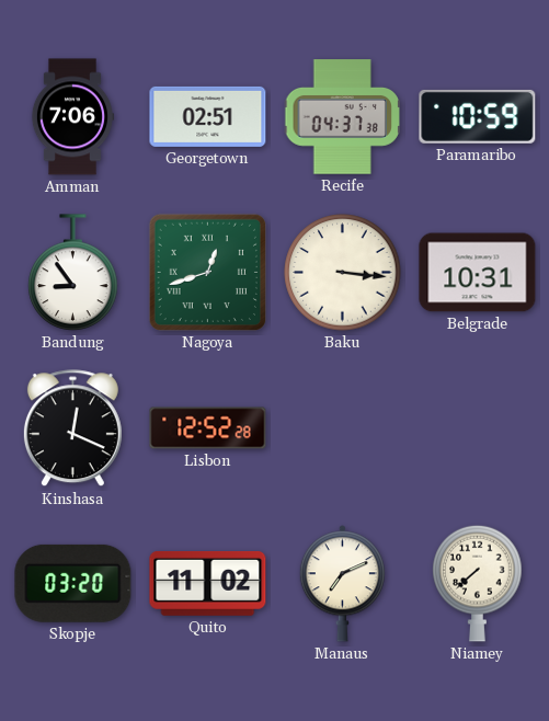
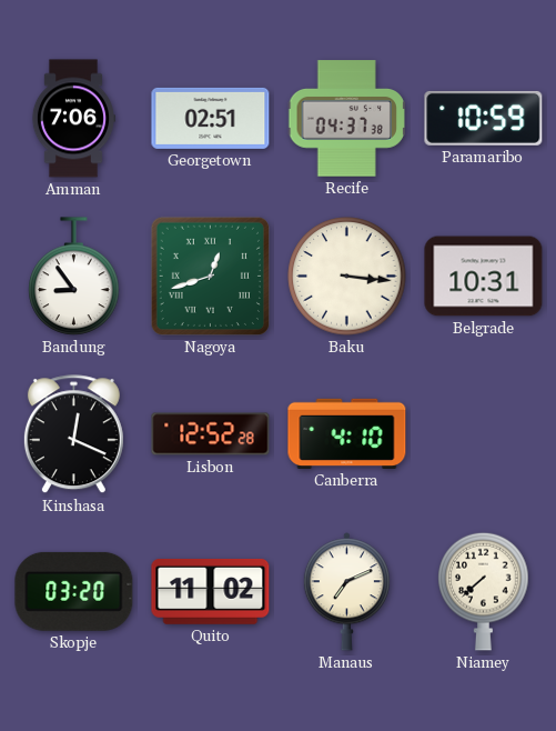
Canberra: none -> 4:10 (347, 433)
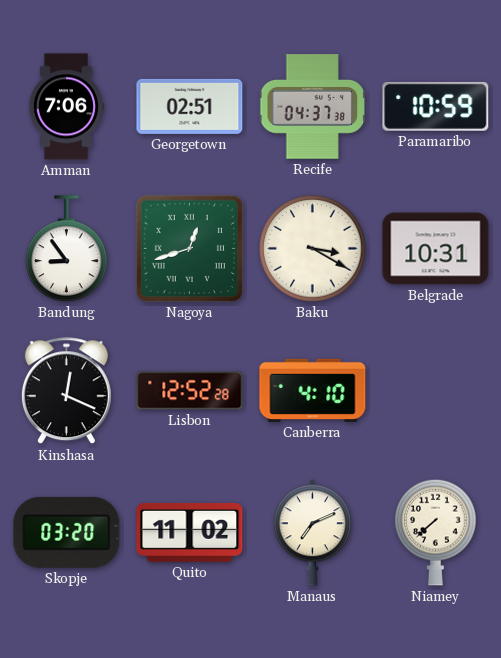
Baku: 3:16 -> 3:20 (313, 249)
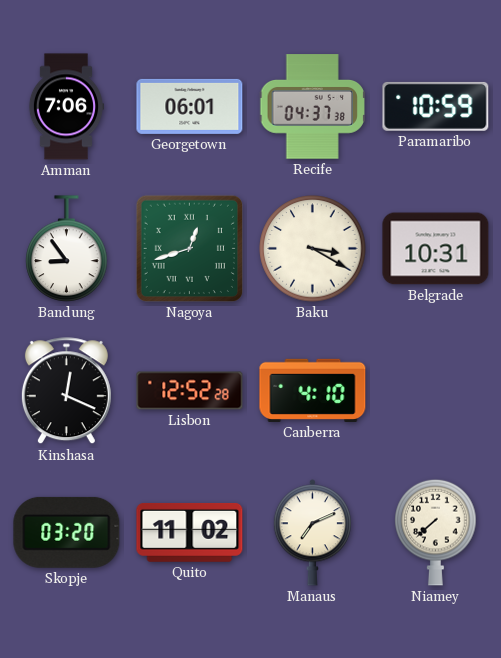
Georgetown: 02:51 -> 06:01 (190, 106)
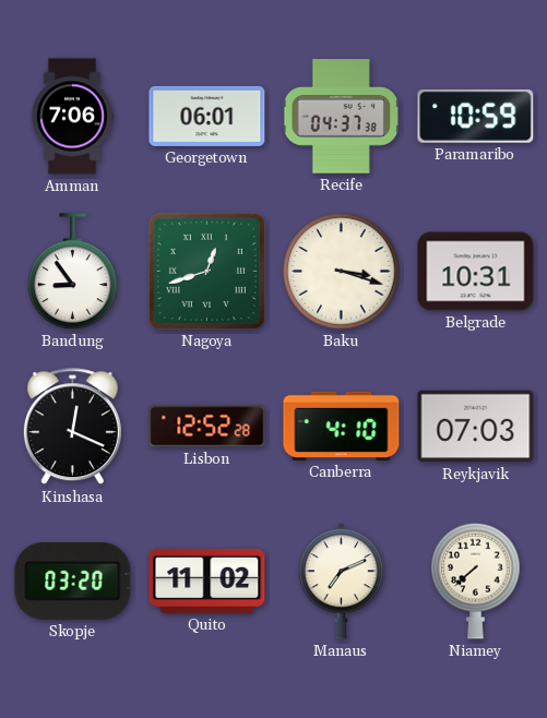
Baku: 3:20 -> 3:18 (342, 272)
Reykjavik: none -> 07:03 (476, 427)
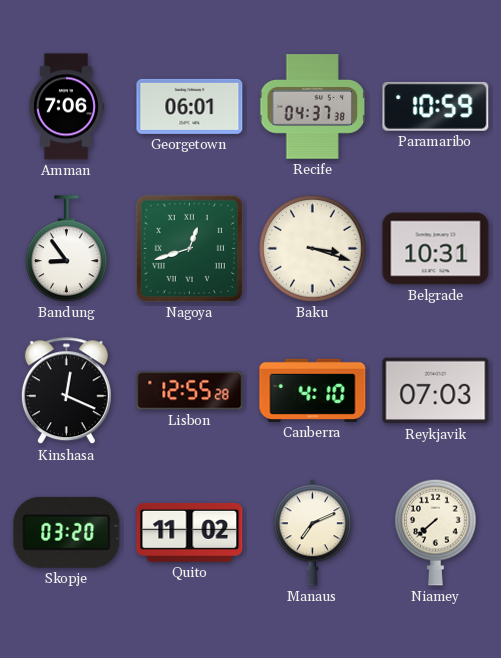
Lisbon: 12:52 -> 12:55 (190, 391)
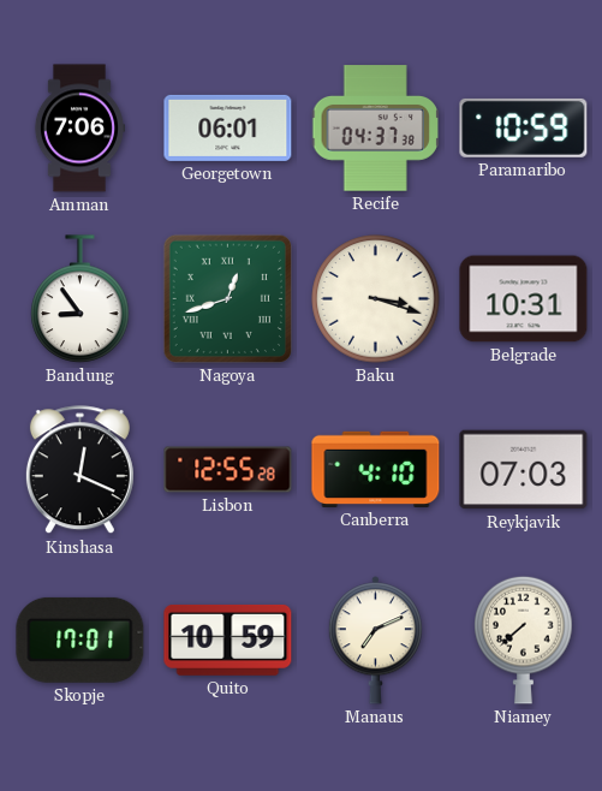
Skopje: 03:20 -> 17:01 (81, 640)
Quito: 11:02 -> 10:59 (228, 640)
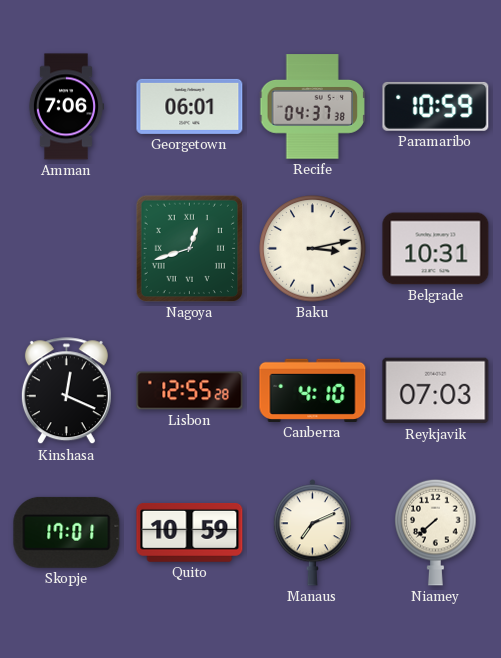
Bandung: 8:54 -> none (81, 299)
Baku: 3:18 -> 3:13 (313, 249)
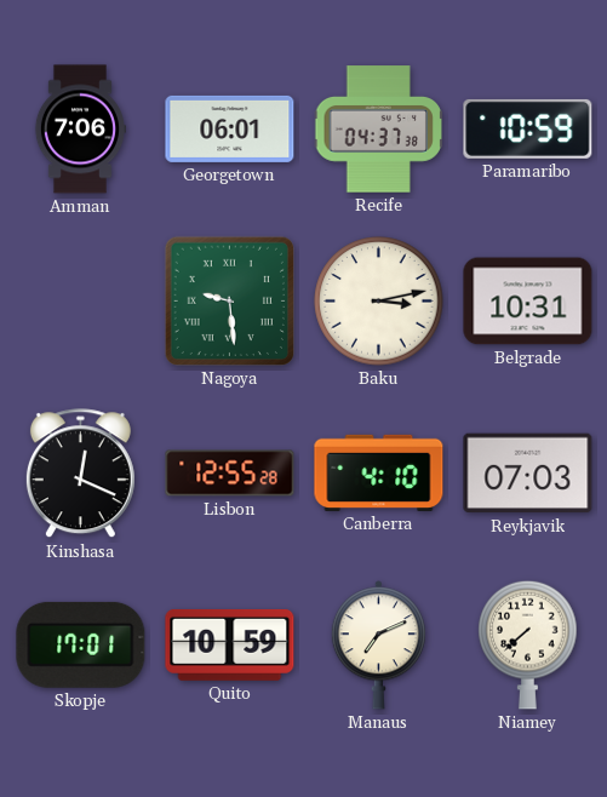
Nagoya: 12:42 -> 9:29 (229, 300)
